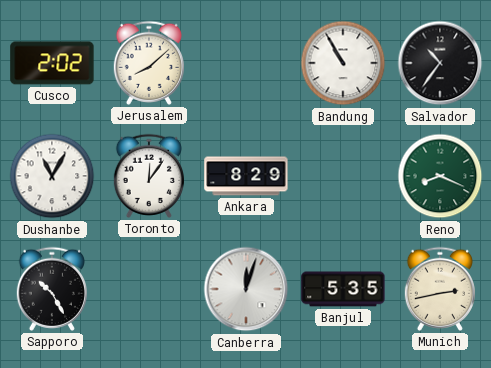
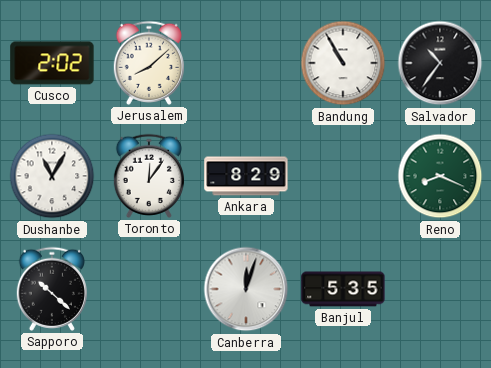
Sapporo: 10:25 -> 10:22 (51, 289)
Munich: 2:43 -> none (439, 289)
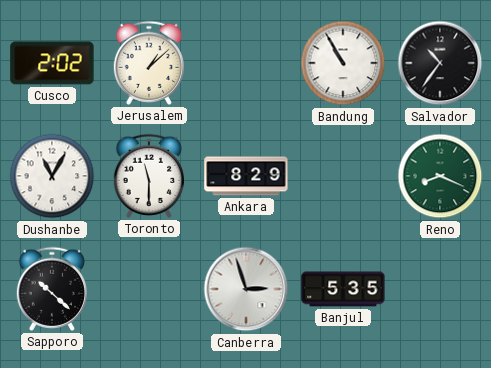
Jerusalem: 8:08 -> 1:08 (148, 63)
Toronto: 12:06 -> 11:30 (148, 176)
Canberra: 12:03 -> 2:57 (246, 289)
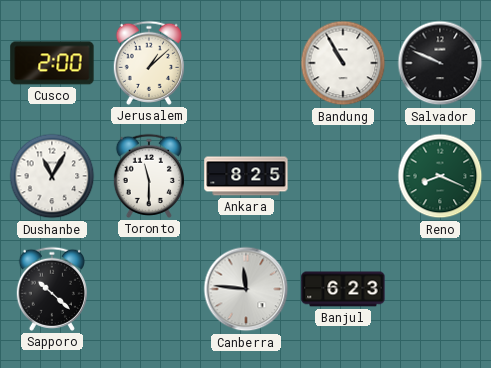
Cusco: 2:02 -> 2:00 (52, 63)
Salvador: 10:36 -> 9:49 (440, 63)
Ankara: 8:29 -> 8:25 (246, 176)
Canberra: 2:57 -> 11:46 (246, 289)
Banjul: 5:35 -> 6:23 (343, 289)
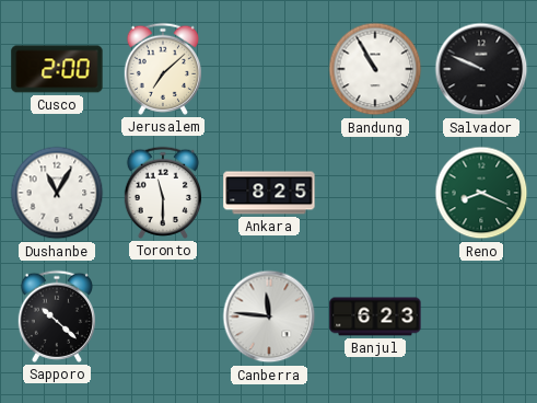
Jerusalem: 1:08 -> 7:08 (162, 69)
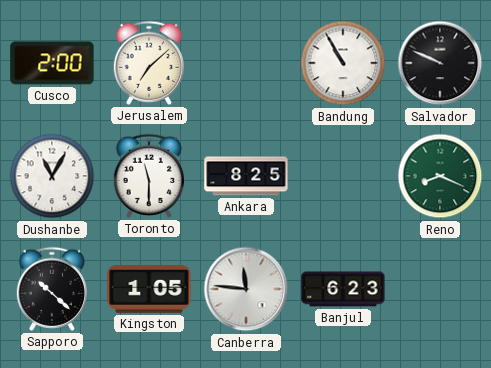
Kingston: none -> 1:05 (149, 290)
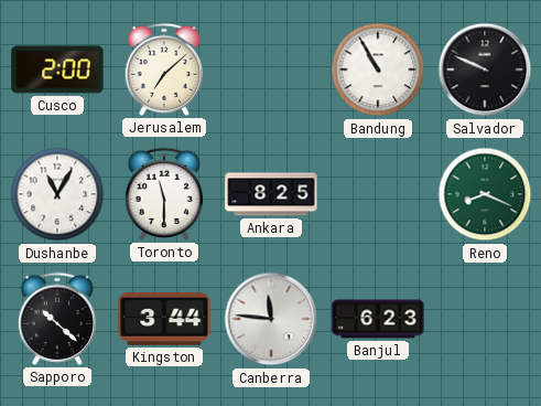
Kingston: 1:05 -> 3:44 (164, 320)
